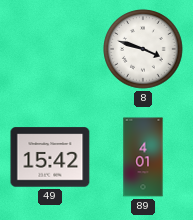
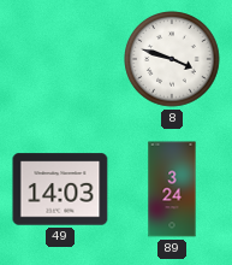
49: 15:42 -> 14:03 (60, 189)
89: 4:01 -> 3:24 (172, 189)
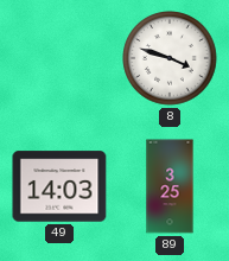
89: 3:24 -> 3:25 (170, 186)
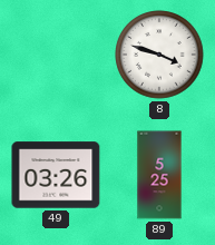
49: 14:03 -> 03:26 (56, 175)
89: 3:25 -> 5:25 (159, 175)
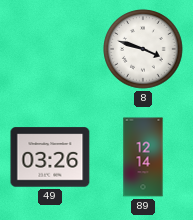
89: 5:25 -> 12:14 (143, 157)
